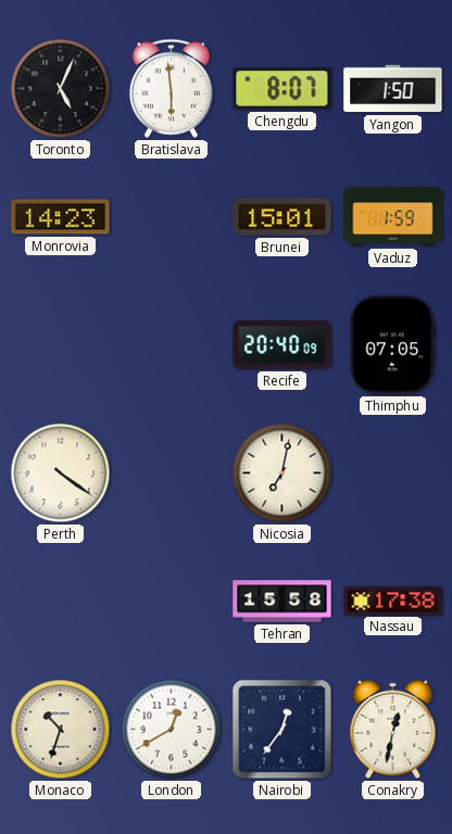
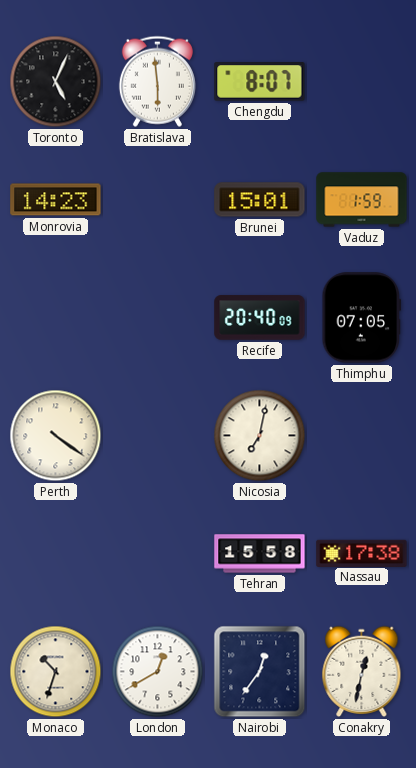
Yangon: 1:50 -> none (393, 89)
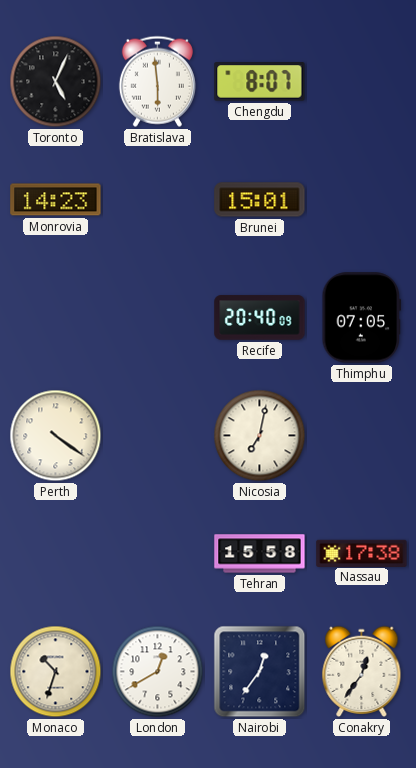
Vaduz: 1:59 -> none (362, 200)
Conakry: 12:32 -> 12:36 (362, 671)
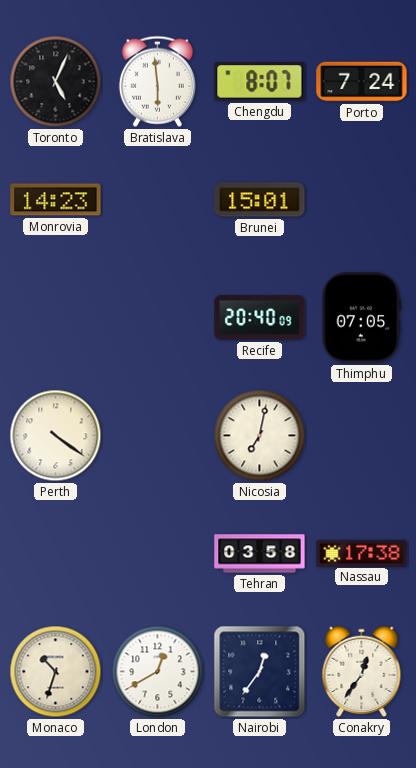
Porto: none -> 7:24 (362, 82)
Tehran: 15:58 -> 03:58 (260, 554)
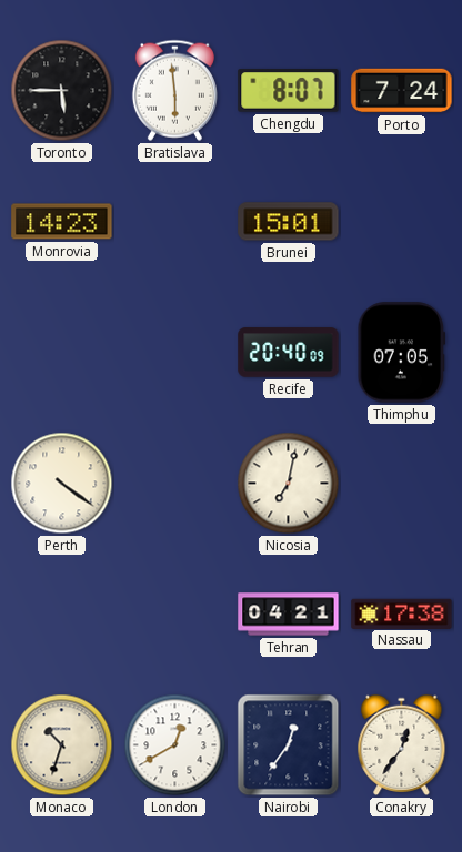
Toronto: 5:04 -> 5:45 (62, 91)
Tehran: 03:58 -> 04:21 (289, 615)
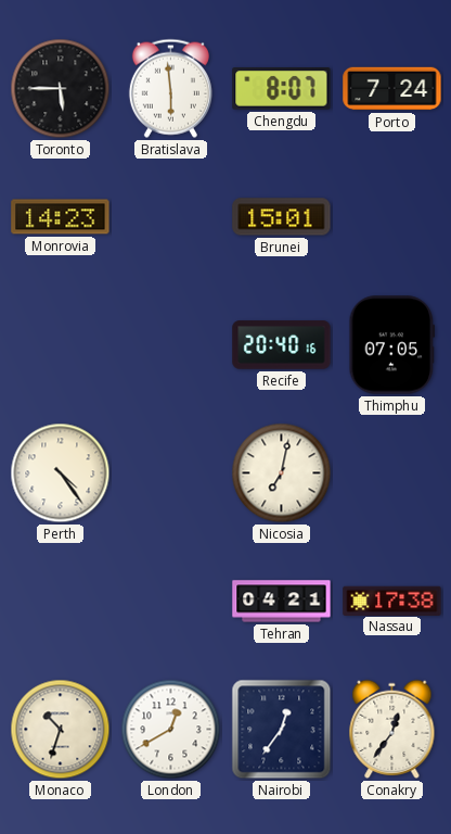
Recife: 20:40:09 -> 20:40:16 (282, 345)
Perth: 4:21 -> 4:24 (61, 473)
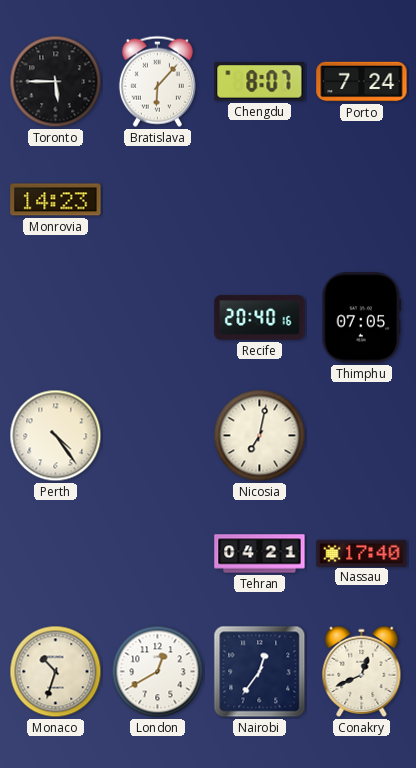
Bratislava: 5:59 -> 6:07 (157, 81)
Brunei: 15:01 -> none (282, 217)
Nassau: 17:38 -> 17:40 (362, 553)
Conakry: 12:36 -> 12:41 (362, 671)
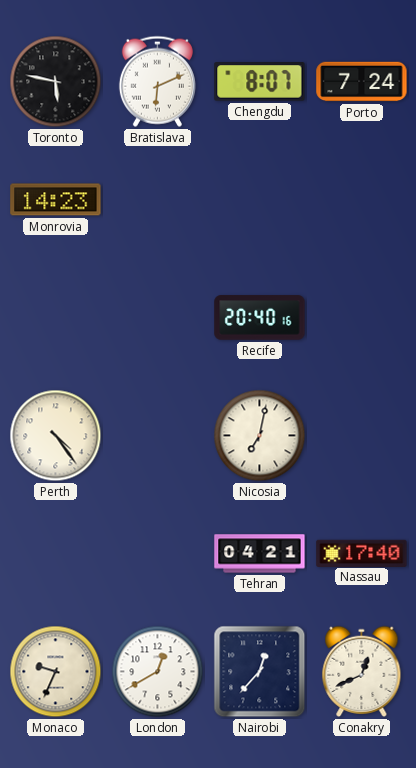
Toronto: 5:45 -> 5:47 (56, 82)
Bratislava: 6:07 -> 6:11 (157, 81)
Thimphu: 07:05 -> none (362, 318)
Monaco: 10:33 -> 9:34 (56, 672)
Nairobi: 12:36 -> 12:37 (260, 672)
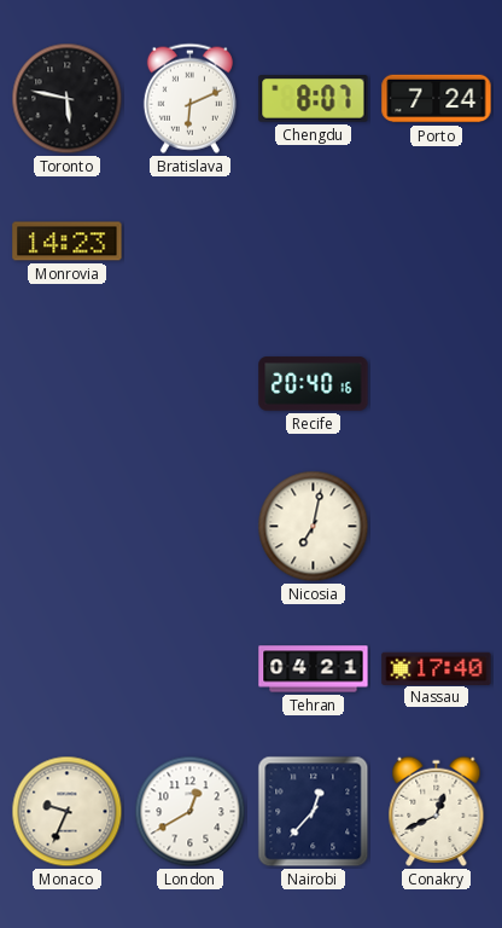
Perth: 4:24 -> none (56, 436)
